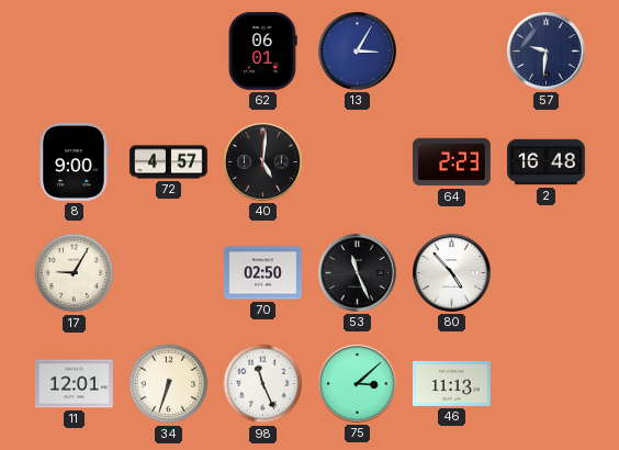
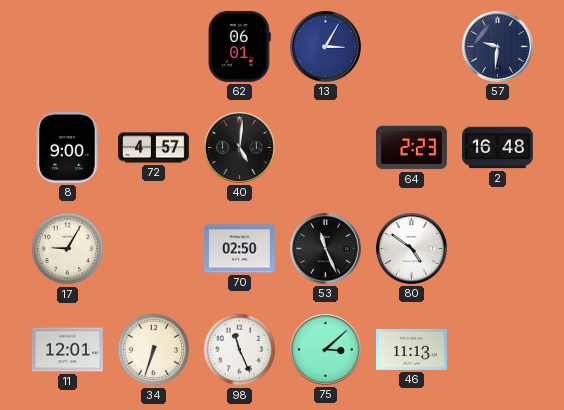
80: 4:53 -> 4:51 (411, 248)
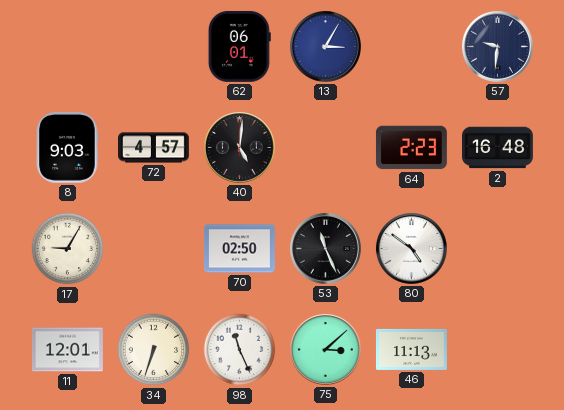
8: 9:00 -> 9:03 (67, 147)
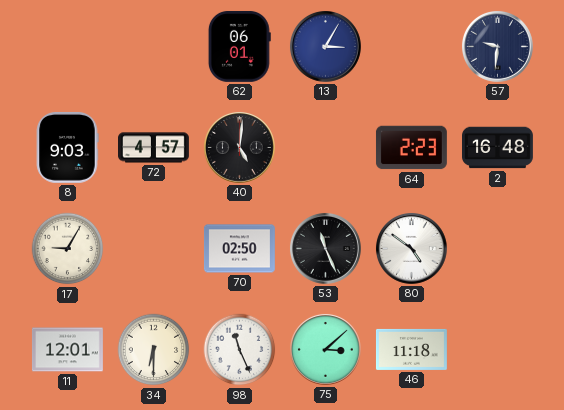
34: 6:33 -> 6:30 (154, 350)
46: 11:13 -> 11:18 (411, 349)
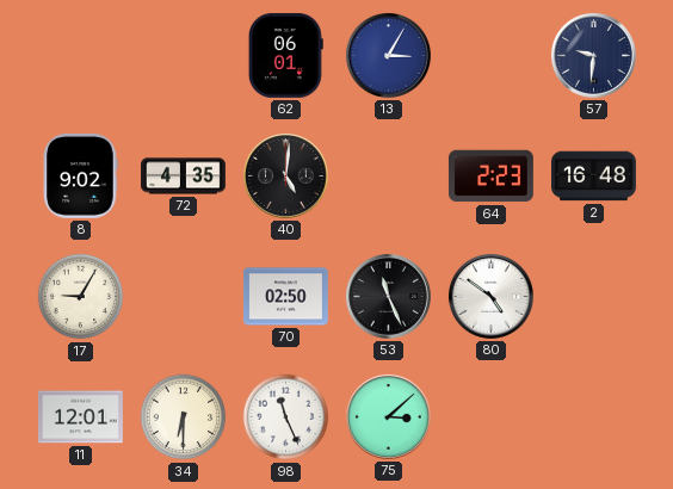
8: 9:03 -> 9:02 (80, 175)
72: 4:57 -> 4:35 (184, 177)
46: 11:18 -> none (411, 349)
